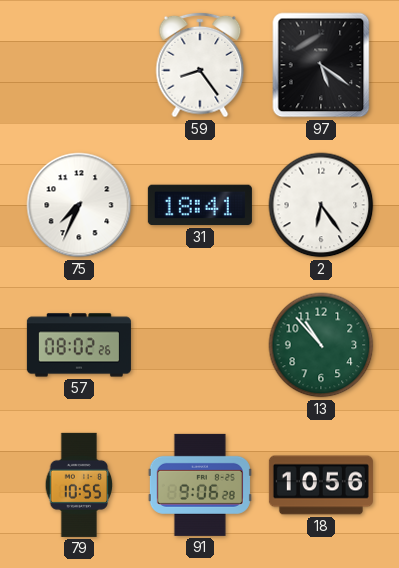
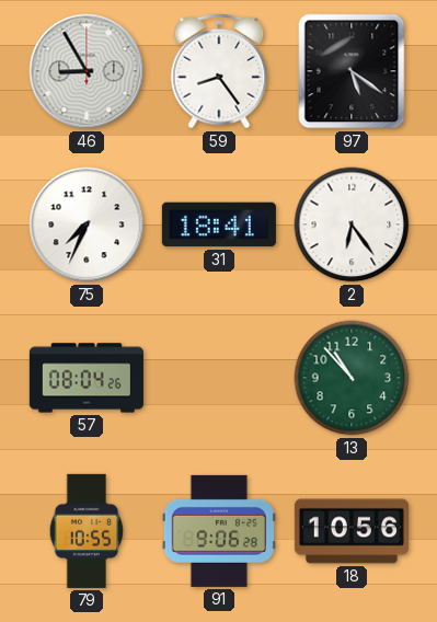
46: none -> 8:55 (87, 71)
57: 08:02 -> 08:04 (87, 378)
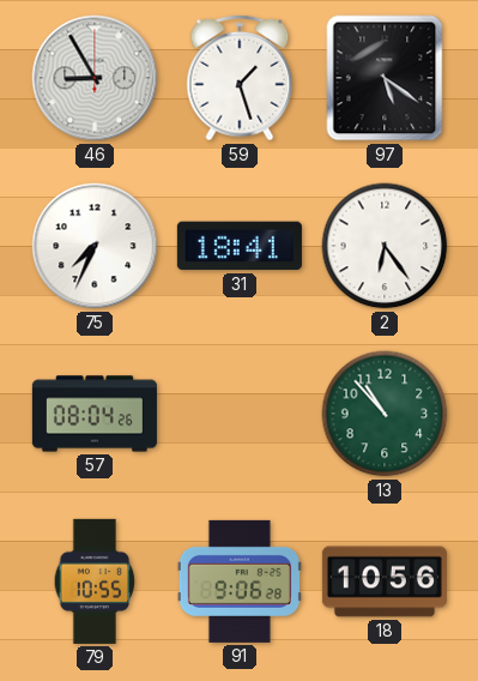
59: 8:24 -> 1:27 (240, 78)
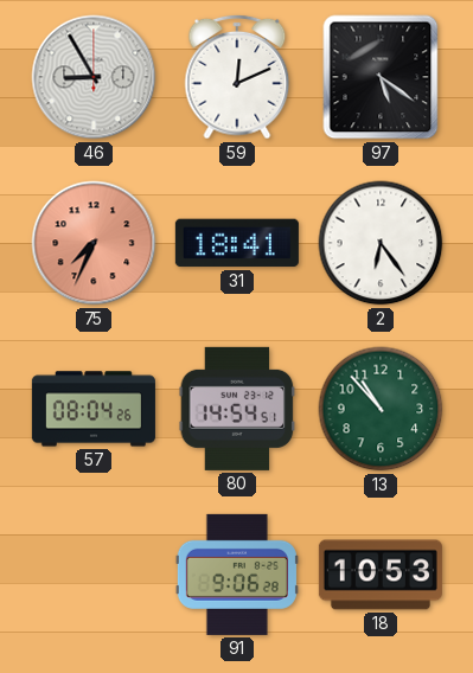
59: 1:27 -> 12:11 (237, 77)
75 dial: white -> salmon (94, 243)
80: none -> 14:54 (237, 409)
79: 10:55 -> none (95, 581)
18: 10:56 -> 10:53 (381, 575)
